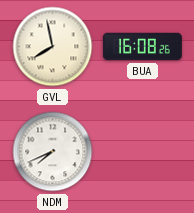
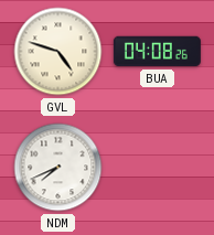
GVL: 7:58 -> 4:48 (58, 52)
BUA: 16:08 -> 04:08 (157, 52)
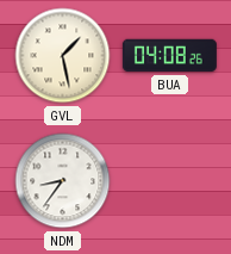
GVL: 4:48 -> 1:28 (63, 56)
NDM: 7:41 -> 8:36 (63, 181)
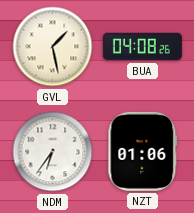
NDM: 8:36 -> 6:36 (53, 152)
NZT: none -> 01:06 (143, 151)
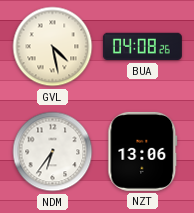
GVL: 1:28 -> 4:28 (53, 47)
NZT: 01:06 -> 13:06 (143, 151)
